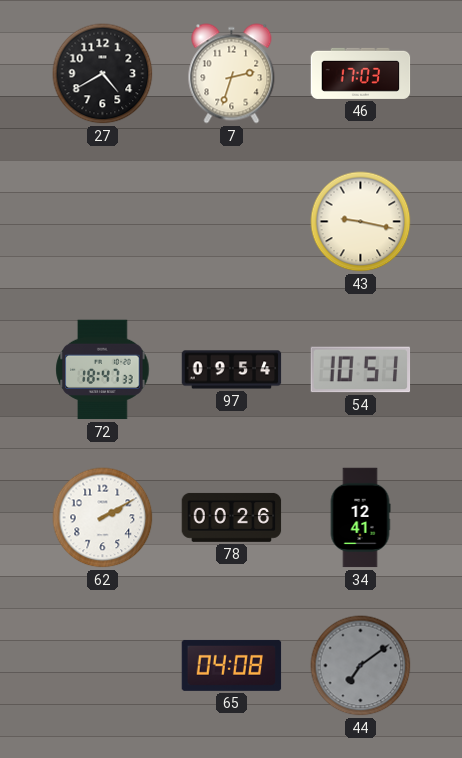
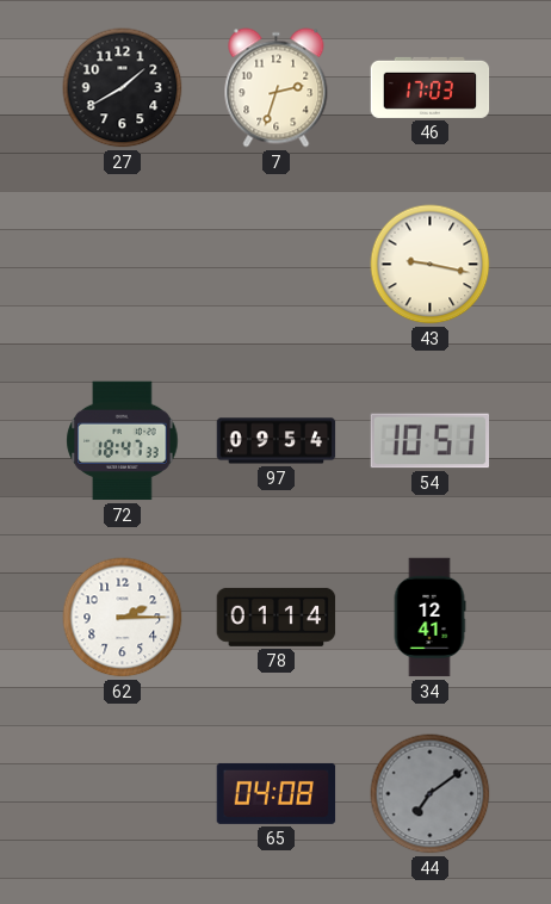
27: 4:40 -> 1:40 (123, 88)
62: 2:10 -> 2:15 (123, 618)
78: 00:26 -> 01:14 (277, 617)
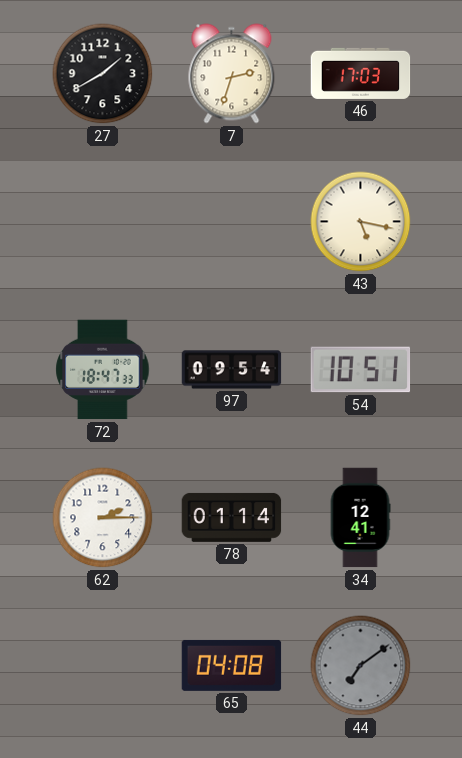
43: 9:17 -> 5:17 (361, 222)
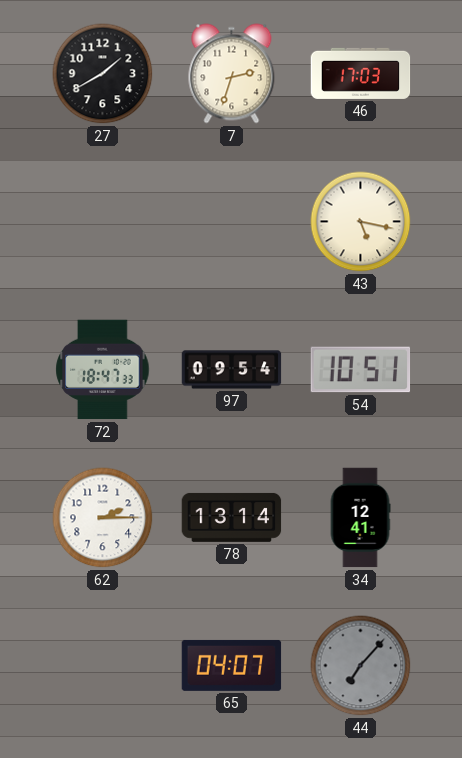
78: 01:14 -> 13:14 (232, 517)
65: 04:08 -> 04:07 (232, 665)
44: 7:09 -> 7:07 (361, 666)
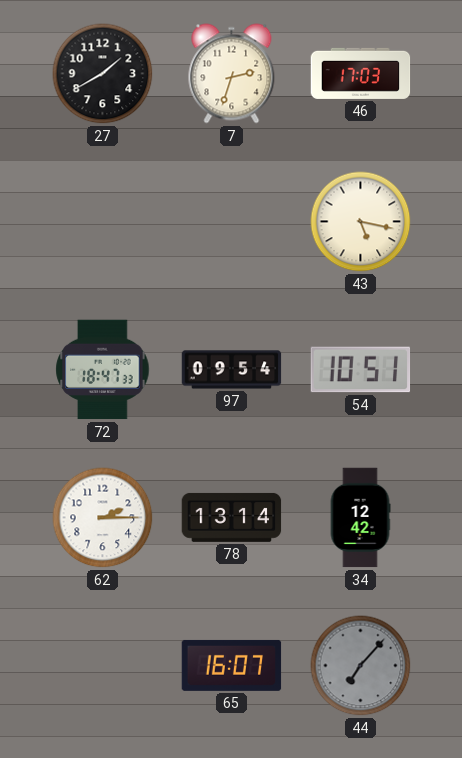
34: 12:41 -> 12:42 (360, 518)
65: 04:07 -> 16:07 (232, 665)
